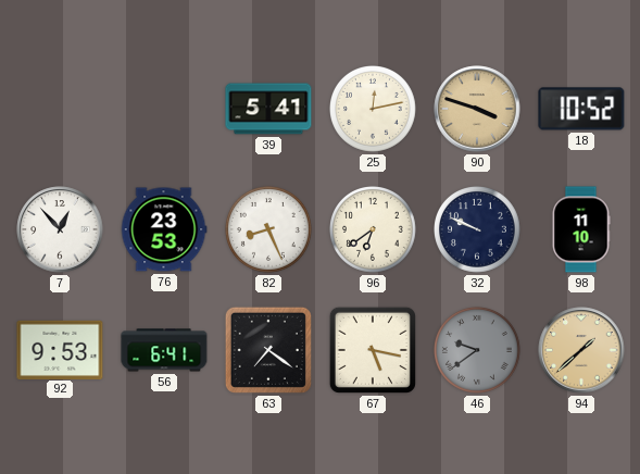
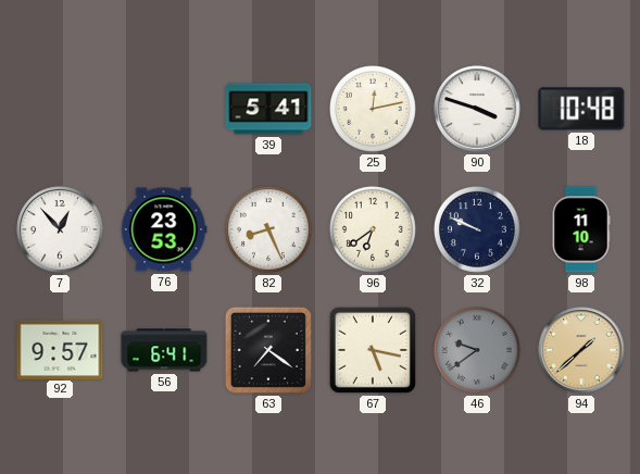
90 dial: champagne -> white (477, 109)
18: 10:52 -> 10:48 (581, 109)
92: 9:53 -> 9:57 (60, 349)
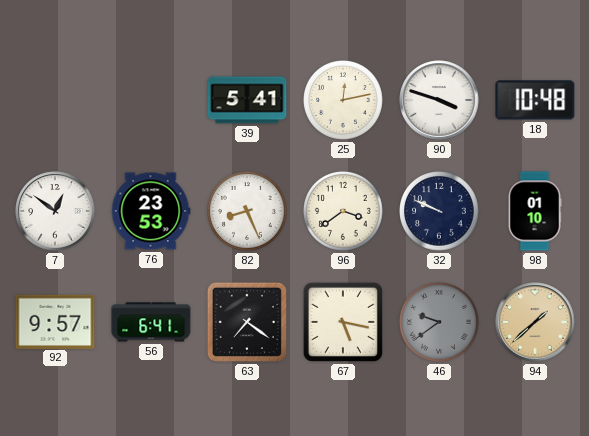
7: 12:53 -> 12:51 (55, 211)
96: 6:39 -> 3:39 (344, 212)
98: 11:10 -> 01:10 (535, 211)
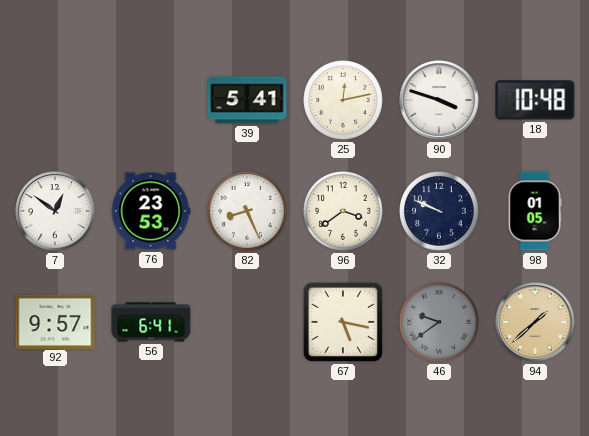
98: 01:10 -> 01:05 (535, 211)
63: 7:21 -> none (247, 322)
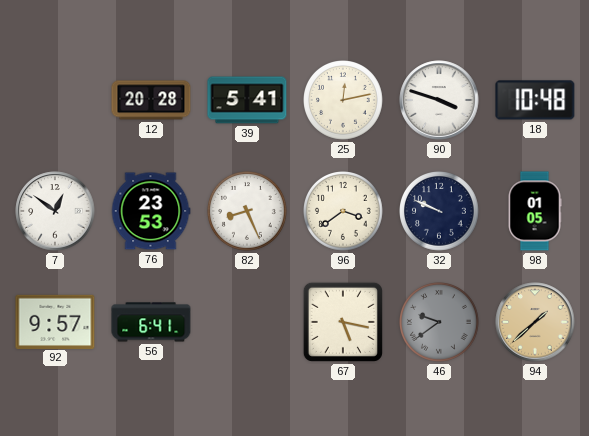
12: none -> 20:28 (151, 100)
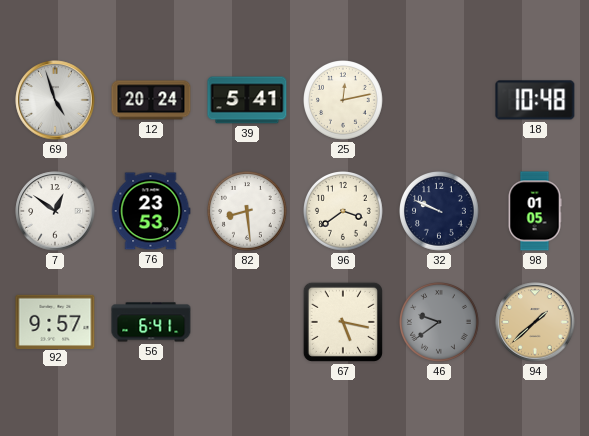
69: none -> 4:57 (55, 100)
12: 20:28 -> 20:24 (151, 100)
90: 3:48 -> none (439, 100)
82: 8:26 -> 8:29 (248, 212)
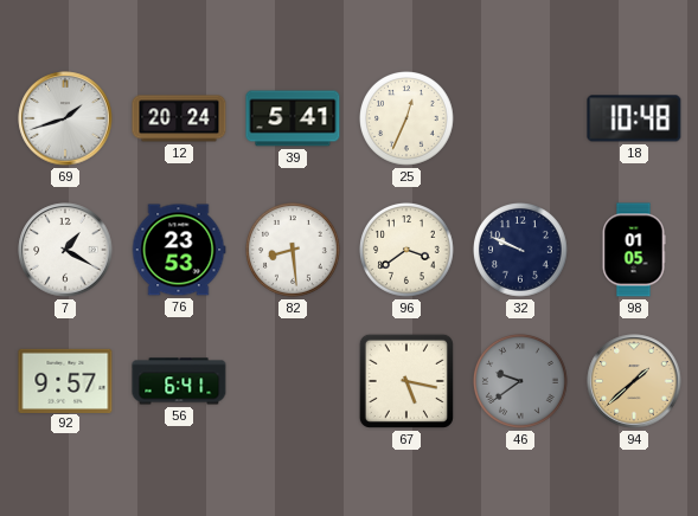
69: 4:57 -> 1:42 (65, 118)
25: 12:13 -> 12:34 (408, 120)
7: 12:51 -> 1:20 (65, 250)
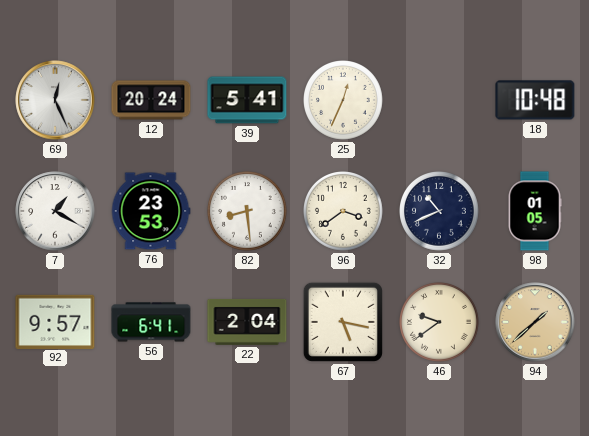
69: 1:42 -> 12:26 (55, 100)
32: 9:49 -> 10:41 (440, 212)
22: none -> 2:04 (247, 322)
46 dial: grey -> cream (440, 323)
